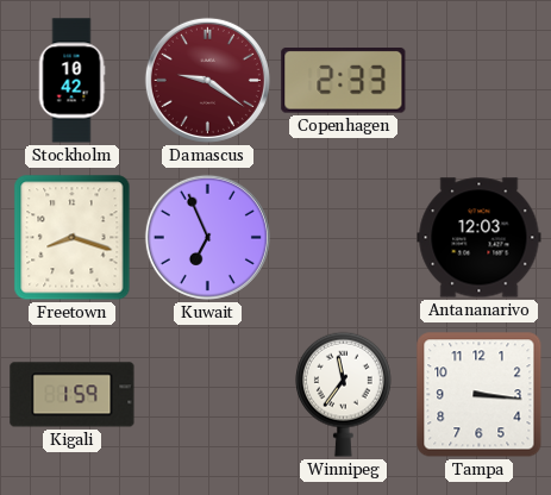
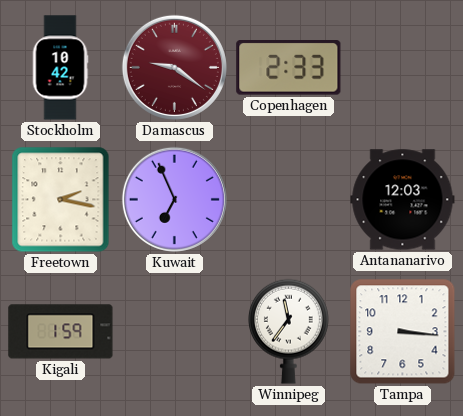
Freetown: 8:18 -> 2:17 (61, 200)
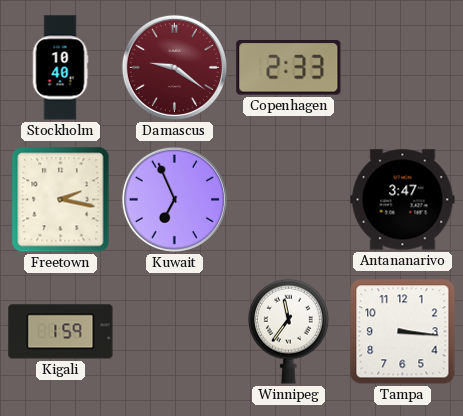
Stockholm: 10:42 -> 10:40 (60, 68)
Antananarivo: 12:03 -> 3:47 (403, 200)
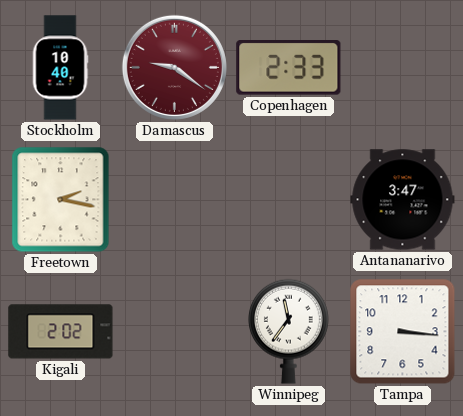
Kuwait: 6:56 -> none (174, 199)
Kigali: 1:59 -> 2:02 (61, 332)
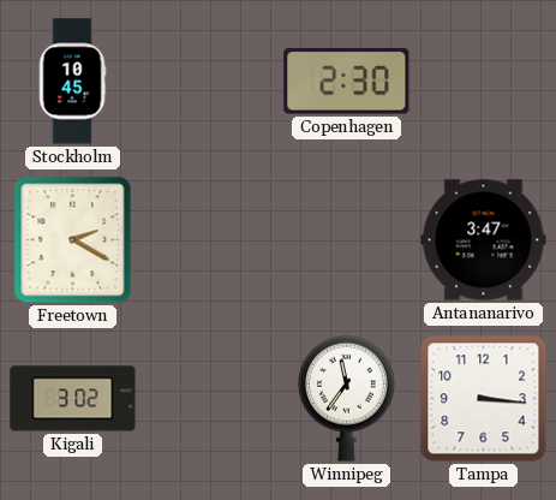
Stockholm: 10:40 -> 10:45 (72, 82)
Damascus: 9:21 -> none (174, 67)
Copenhagen: 2:33 -> 2:30 (347, 82)
Freetown: 2:17 -> 2:20 (73, 240)
Kigali: 2:02 -> 3:02 (73, 399)
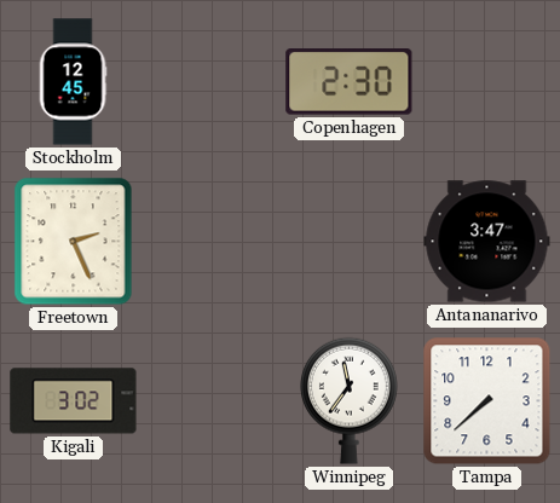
Stockholm: 10:45 -> 12:45 (73, 82)
Freetown: 2:20 -> 2:26 (74, 242)
Tampa: 3:16 -> 7:38 (487, 401)
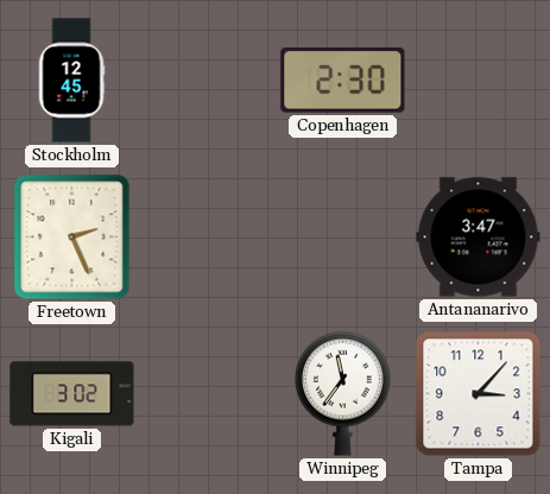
Tampa: 7:38 -> 3:07 (479, 394)
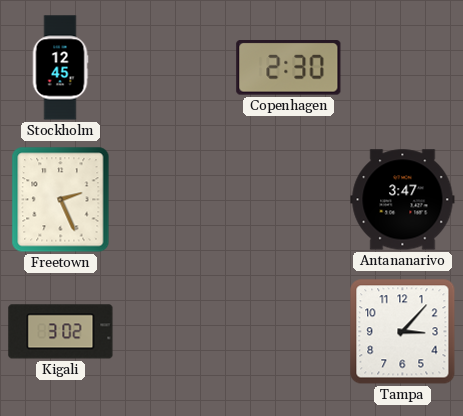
Winnipeg: 11:36 -> none (343, 393)
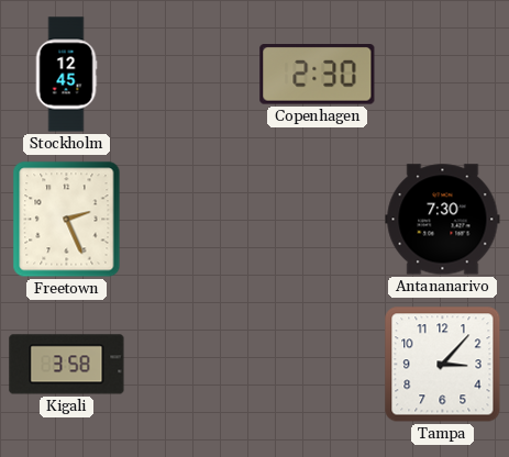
Antananarivo: 3:47 -> 7:30 (443, 220)
Kigali: 3:02 -> 3:58 (67, 365)
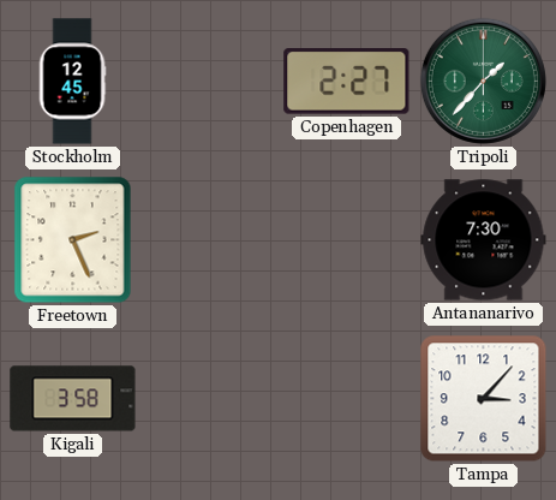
Copenhagen: 2:30 -> 2:27 (347, 82)
Tripoli: none -> 1:37 (483, 81)
